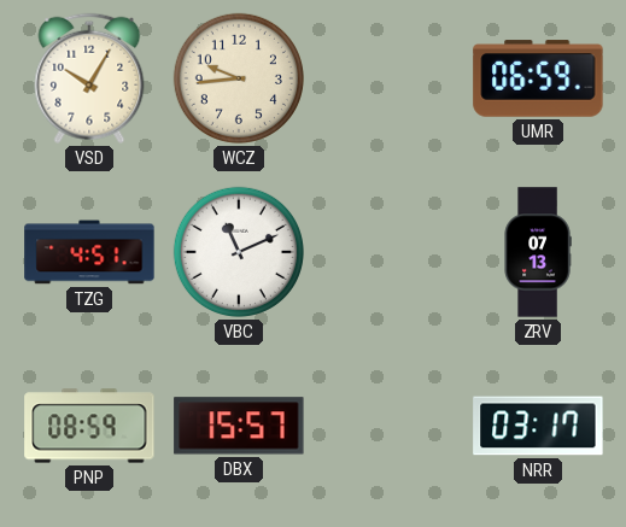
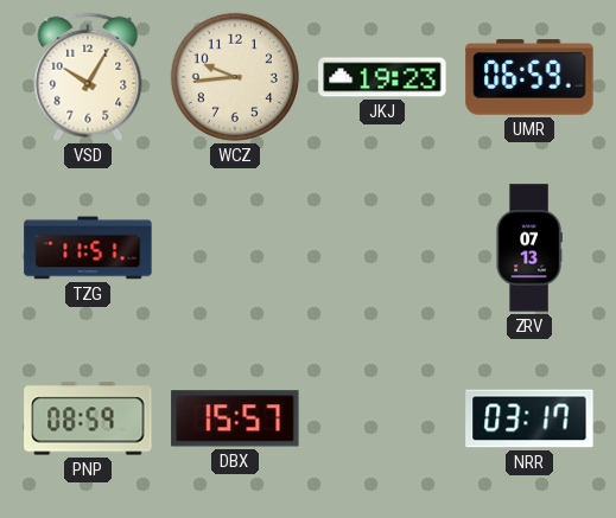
JKJ: none -> 19:23 (382, 77)
TZG: 4:51 -> 11:51 (88, 248)
VBC: 11:11 -> none (239, 252)
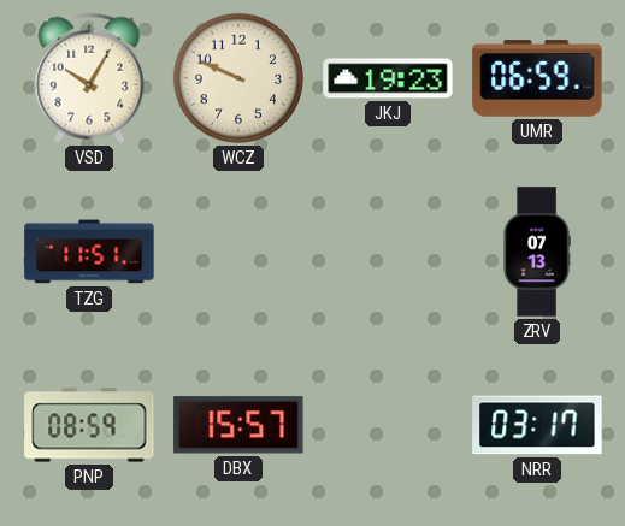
WCZ: 9:44 -> 9:49 (238, 78)
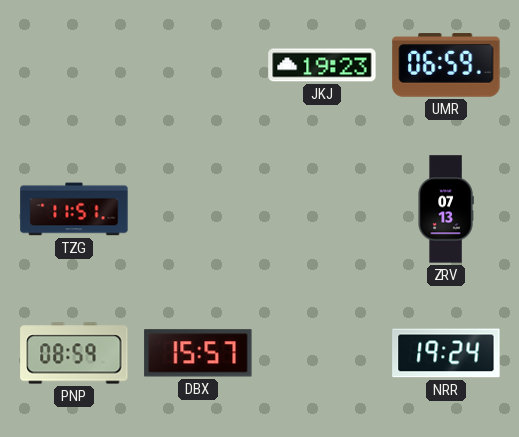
VSD: 10:05 -> none (89, 78)
WCZ: 9:49 -> none (238, 78)
NRR: 03:17 -> 19:24 (446, 353)
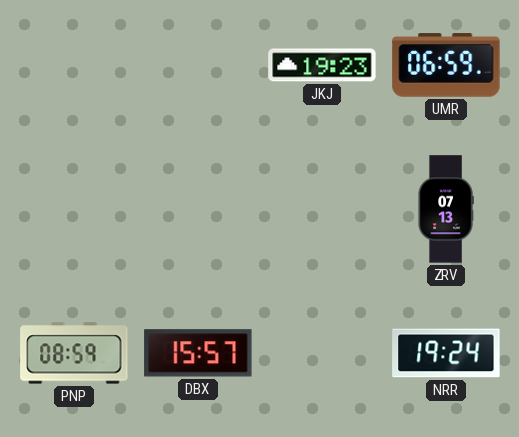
TZG: 11:51 -> none (74, 209)
